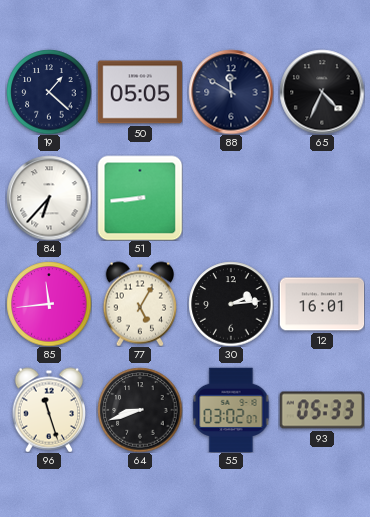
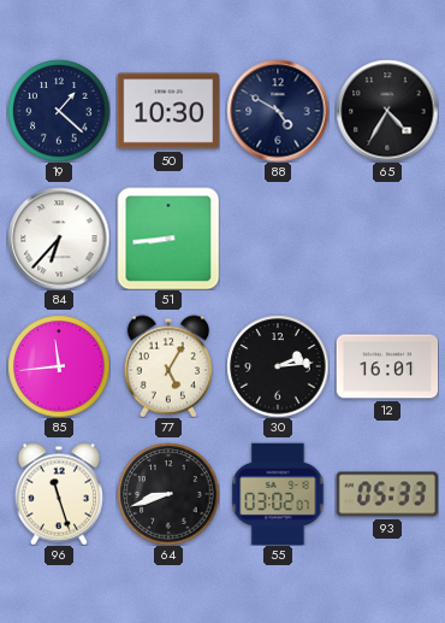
50: 05:05 -> 10:30 (168, 111)
88: 11:50 -> 4:50 (278, 111)
65: 4:34 -> 4:35 (387, 111)
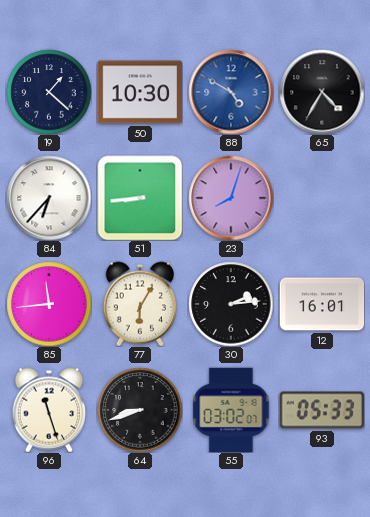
88 dial: navy -> blue (231, 92)
23: none -> 8:03 (231, 198)
77: 5:05 -> 6:05 (139, 304)
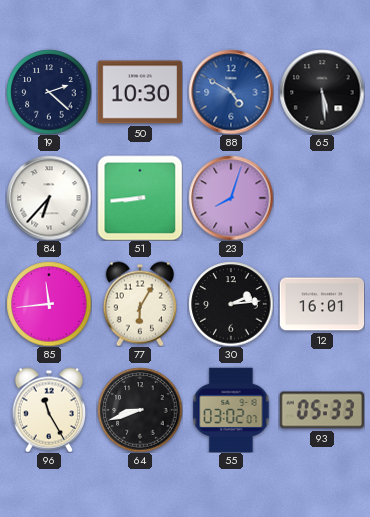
19: 1:22 -> 2:22 (49, 92)
65: 4:35 -> 5:29 (322, 92)
96: 11:27 -> 11:25 (48, 410)
